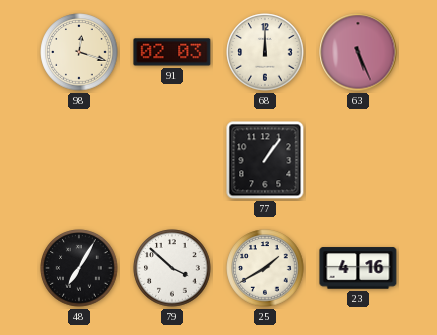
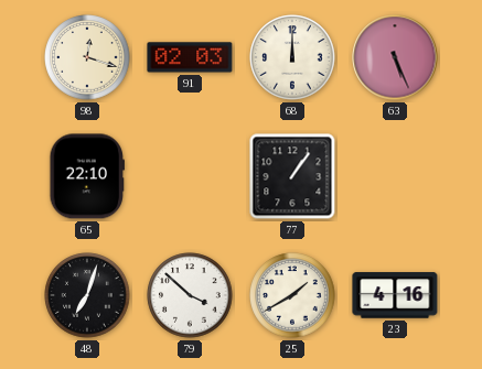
65: none -> 22:10 (86, 176)
48: 7:05 -> 7:03 (87, 295)
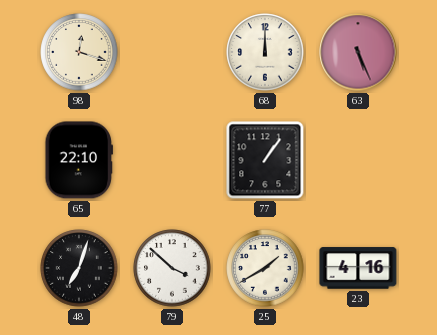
91: 02:03 -> none (190, 57)
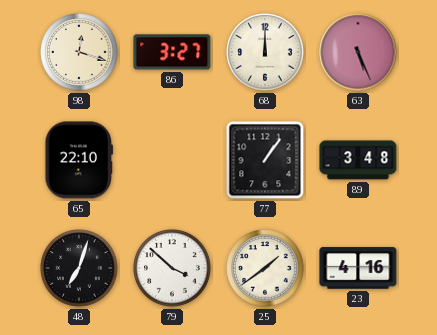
86: none -> 3:27 (172, 52)
89: none -> 3:48 (358, 160)
25: 1:40 -> 1:39 (265, 268)
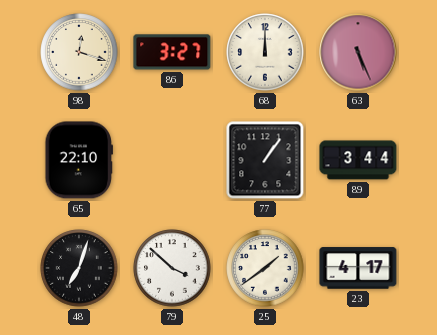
89: 3:48 -> 3:44 (358, 160)
23: 4:16 -> 4:17 (358, 268)
